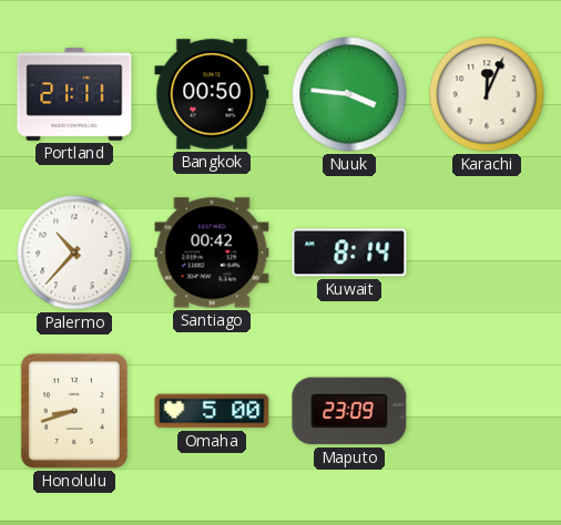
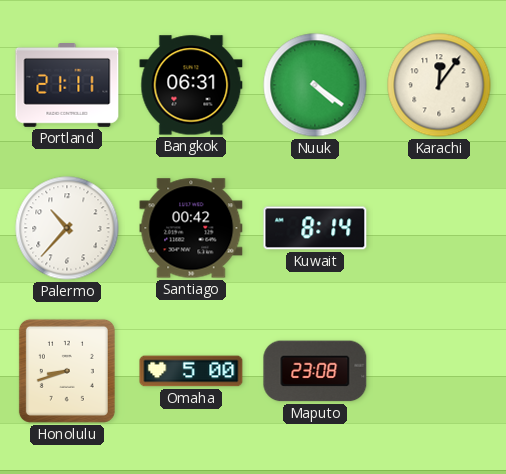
Bangkok: 00:50 -> 06:31 (191, 85)
Nuuk: 3:46 -> 4:21 (315, 85)
Karachi: 12:04 -> 12:06 (439, 85)
Maputo: 23:09 -> 23:08 (315, 371)
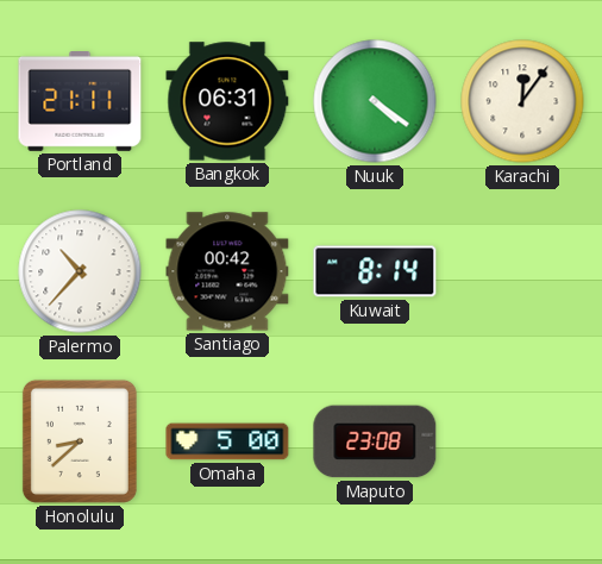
Honolulu: 8:42 -> 8:38 (80, 441)
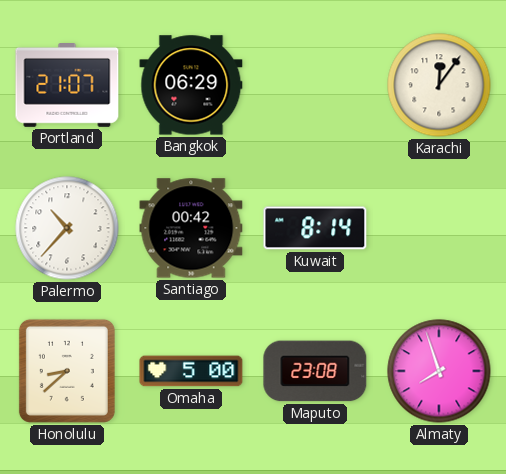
Portland: 21:11 -> 21:07 (67, 86)
Bangkok: 06:31 -> 06:29 (191, 85)
Nuuk: 4:21 -> none (375, 101)
Almaty: none -> 7:57 (439, 371)
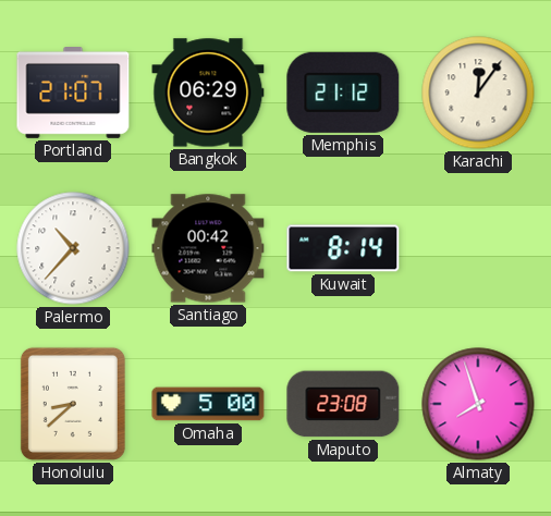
Memphis: none -> 21:12 (343, 93)
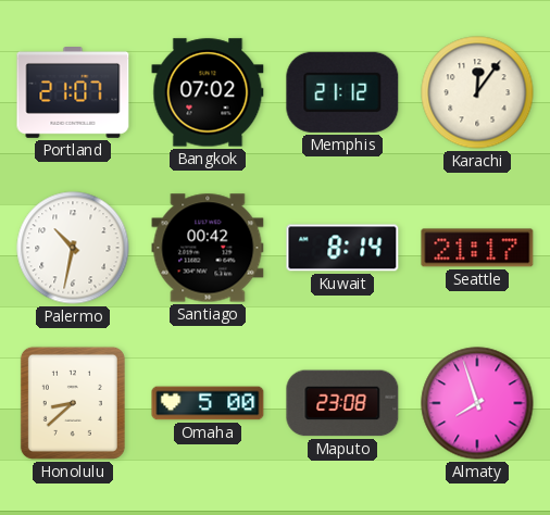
Bangkok: 06:29 -> 07:02 (208, 92)
Palermo: 10:37 -> 10:32 (73, 248)
Seattle: none -> 21:17 (477, 248)
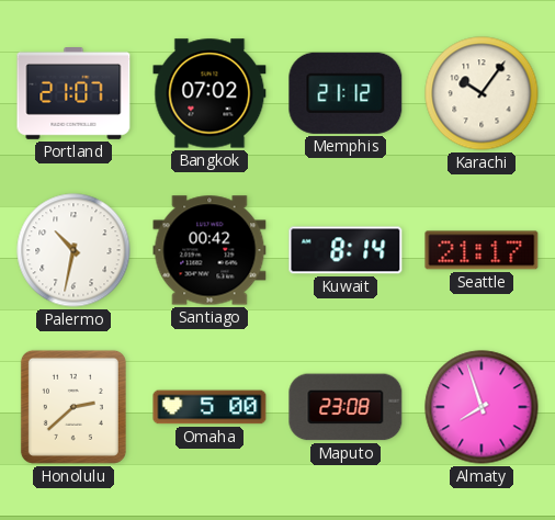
Karachi: 12:06 -> 10:06 (482, 93)
Honolulu: 8:38 -> 2:38 (73, 407)
